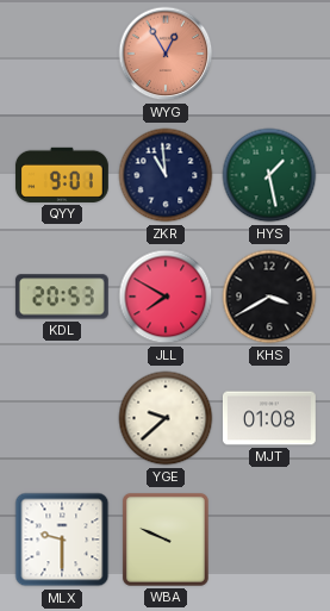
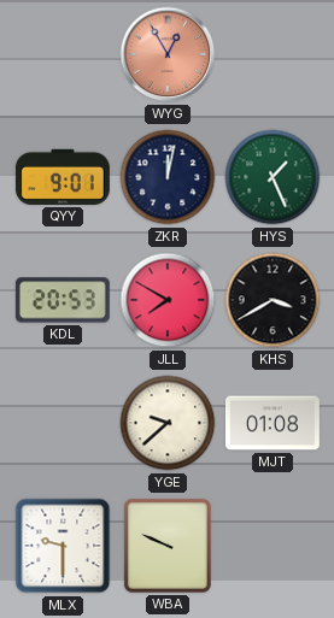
ZKR: 10:59 -> 12:02 (168, 177)
HYS: 1:28 -> 1:26 (273, 177)
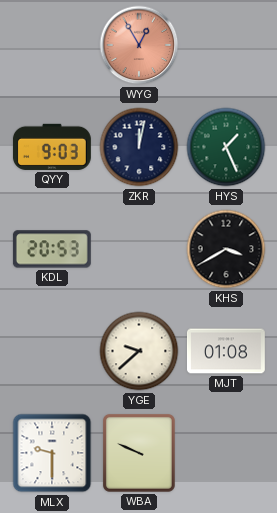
QYY: 9:01 -> 9:03 (52, 147)
JLL: 7:50 -> none (168, 300)
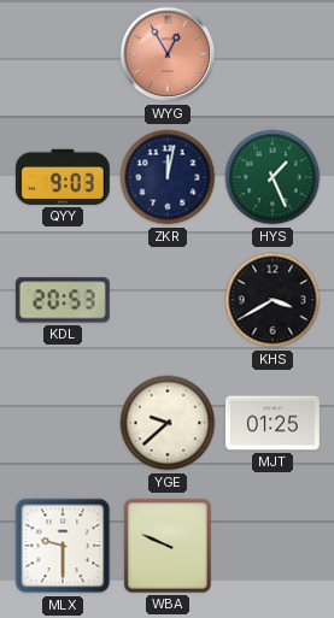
MJT: 01:08 -> 01:25 (273, 423)
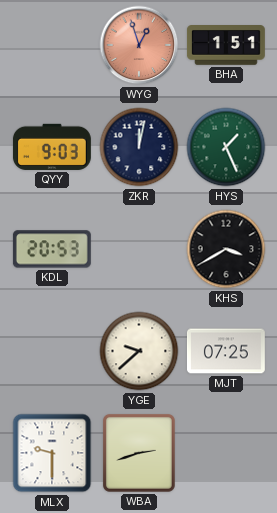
WYG: 12:55 -> 12:57 (139, 45)
BHA: none -> 1:51 (226, 46)
MJT: 01:25 -> 07:25 (226, 351)
WBA: 9:49 -> 2:42 (139, 453)
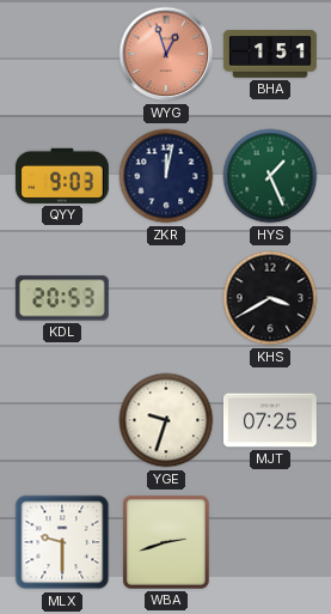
YGE: 9:38 -> 9:33 (166, 420)
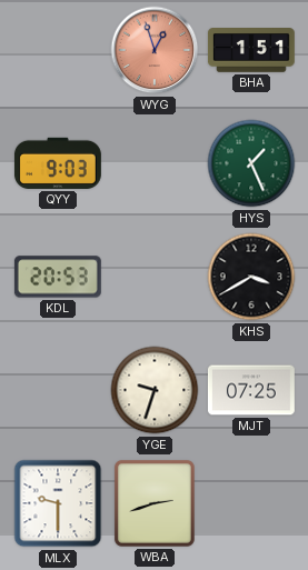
ZKR: 12:02 -> none (166, 176)
